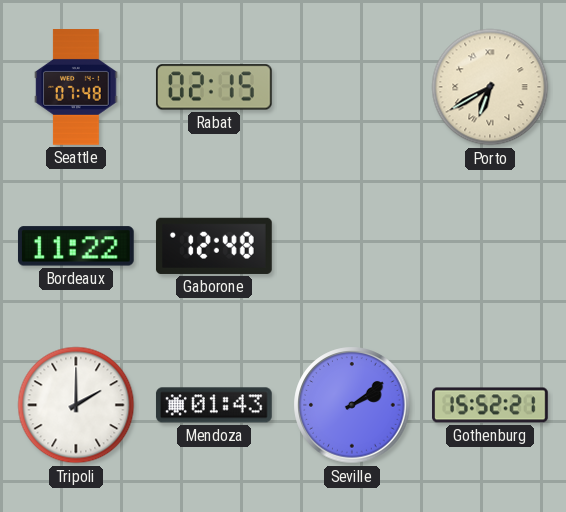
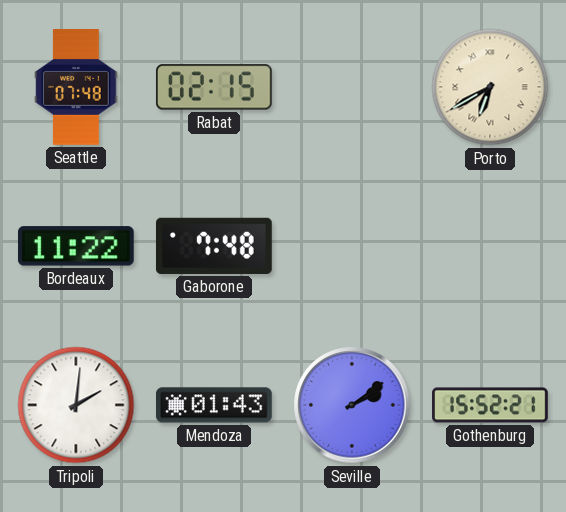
Gaborone: 12:48 -> 7:48 (214, 246)
Tripoli: 2:00 -> 2:01 (76, 405)
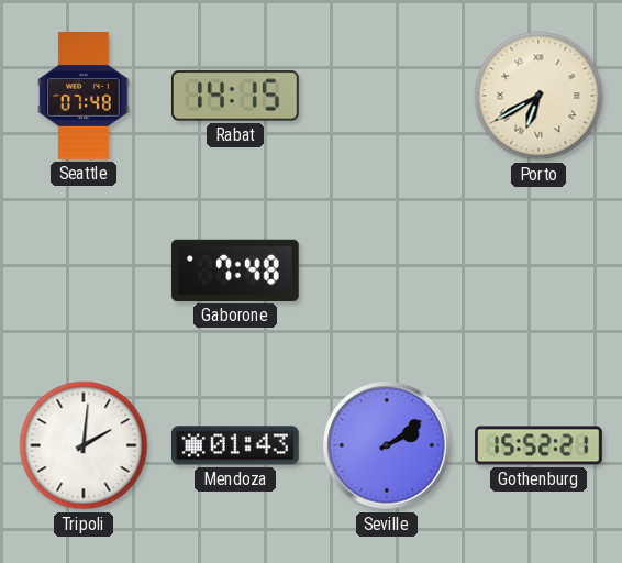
Rabat: 02:15 -> 14:15 (235, 96)
Bordeaux: 11:22 -> none (76, 246)
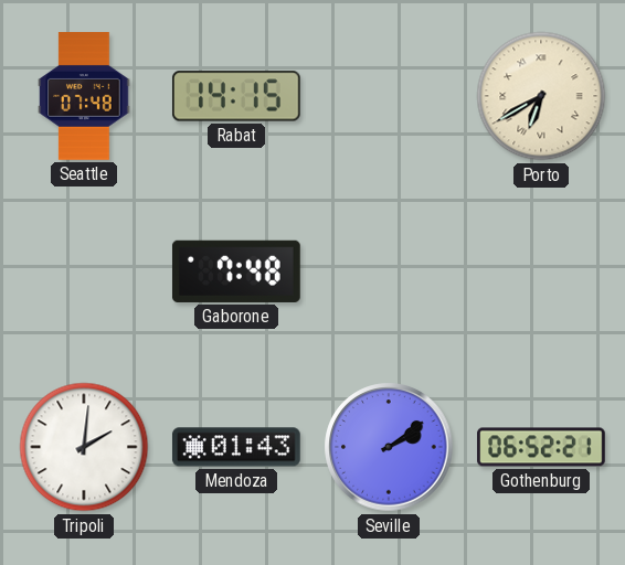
Gothenburg: 15:52 -> 06:52 (541, 447)
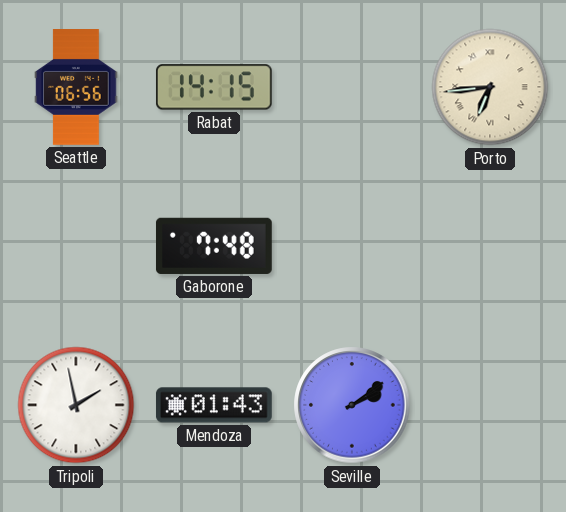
Seattle: 07:48 -> 06:56 (76, 88)
Porto: 6:40 -> 6:44 (490, 87)
Tripoli: 2:01 -> 1:58 (76, 405)
Gothenburg: 06:52 -> none (541, 447)
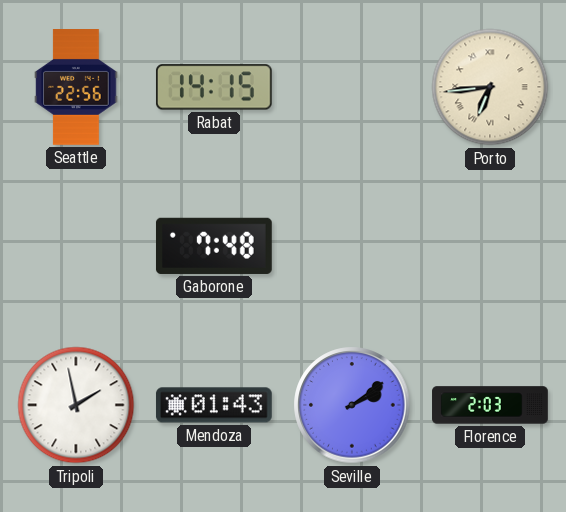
Seattle: 06:56 -> 22:56 (76, 88)
Florence: none -> 2:03 (490, 405)
